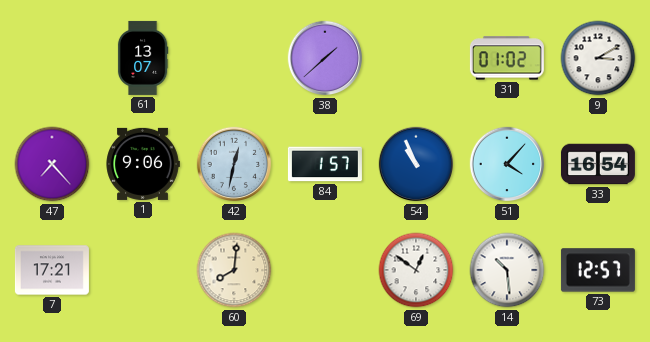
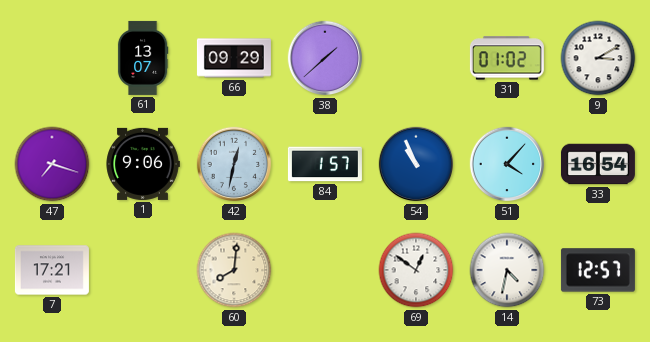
66: none -> 09:29 (234, 58)
47: 7:23 -> 7:18 (52, 164)
14: 10:29 -> 4:32 (507, 270)
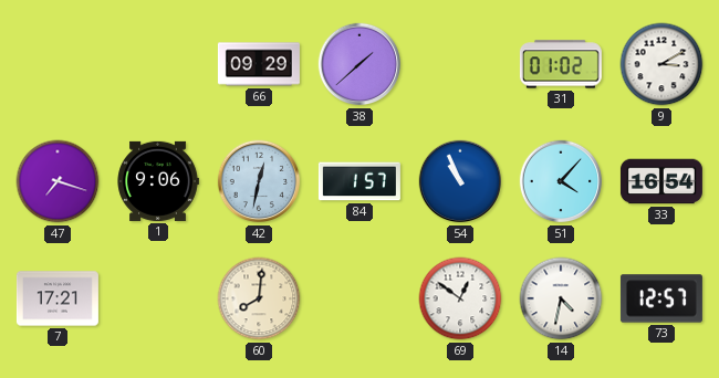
61: 13:07 -> none (143, 58)
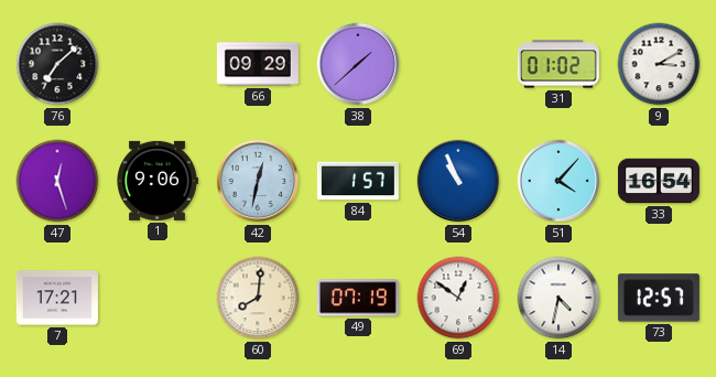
76: none -> 7:08 (57, 64)
47: 7:18 -> 12:27 (57, 181)
49: none -> 07:19 (358, 298)
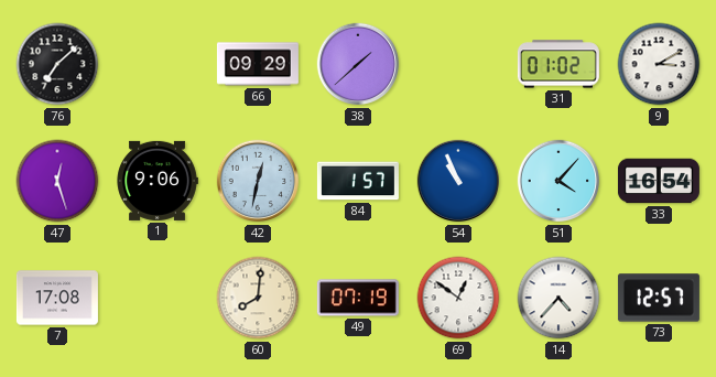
7: 17:21 -> 17:08 (57, 298)
14: 4:32 -> 4:37 (558, 298)
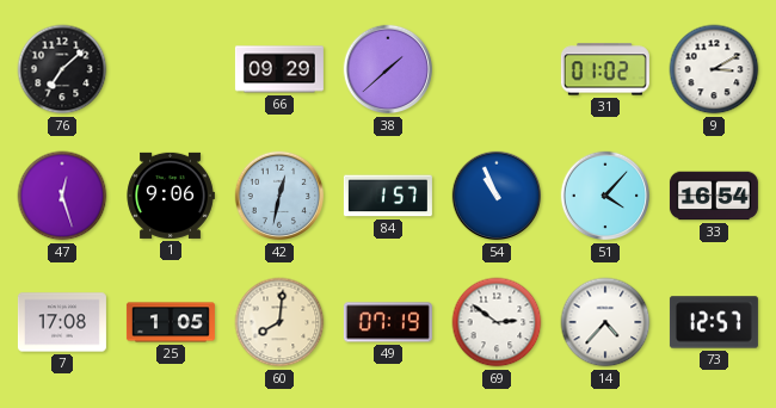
25: none -> 1:05 (171, 322)
69: 12:51 -> 2:51 (497, 322)
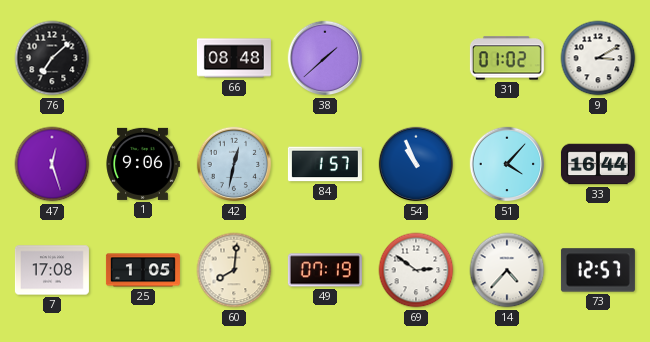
66: 09:29 -> 08:48 (234, 58)
33: 16:54 -> 16:44 (598, 164)
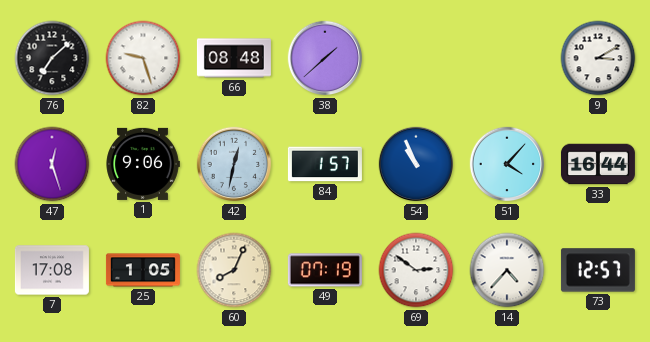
82: none -> 9:27 (143, 58)
31: 01:02 -> none (507, 58)
60: 8:01 -> 8:04 (234, 270)
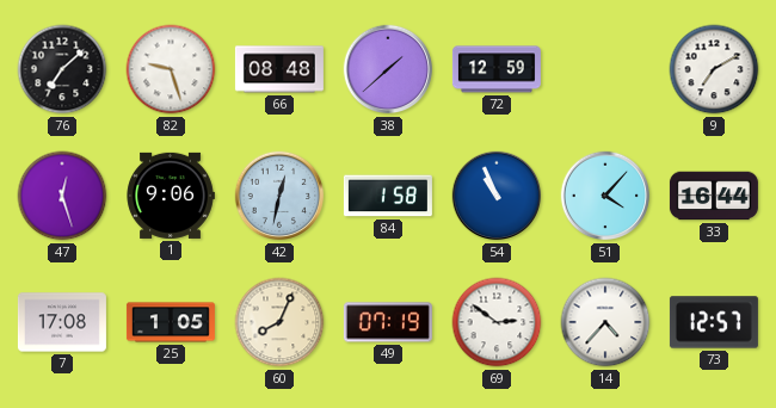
72: none -> 12:59 (497, 69)
9: 3:10 -> 7:10 (714, 69)
84: 1:57 -> 1:58 (388, 196)
